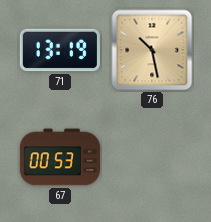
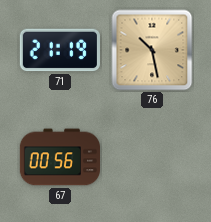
71: 13:19 -> 21:19 (60, 50)
67: 00:53 -> 00:56 (59, 157)
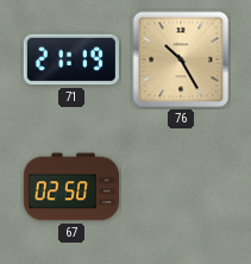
76: 10:28 -> 10:25 (181, 59)
67: 00:56 -> 02:50 (70, 187)
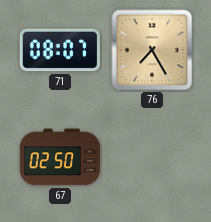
71: 21:19 -> 08:07 (60, 50)
76: 10:25 -> 7:25 (152, 50)
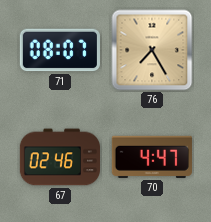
67: 02:50 -> 02:46 (59, 157)
70: none -> 4:47 (152, 157)
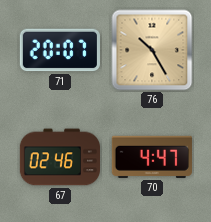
71: 08:07 -> 20:07 (60, 50)
76: 7:25 -> 10:25 (152, 50)
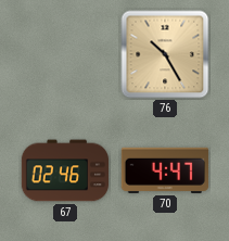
71: 20:07 -> none (60, 50)
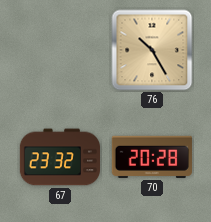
67: 02:46 -> 23:32 (59, 157)
70: 4:47 -> 20:28 (152, 157)
